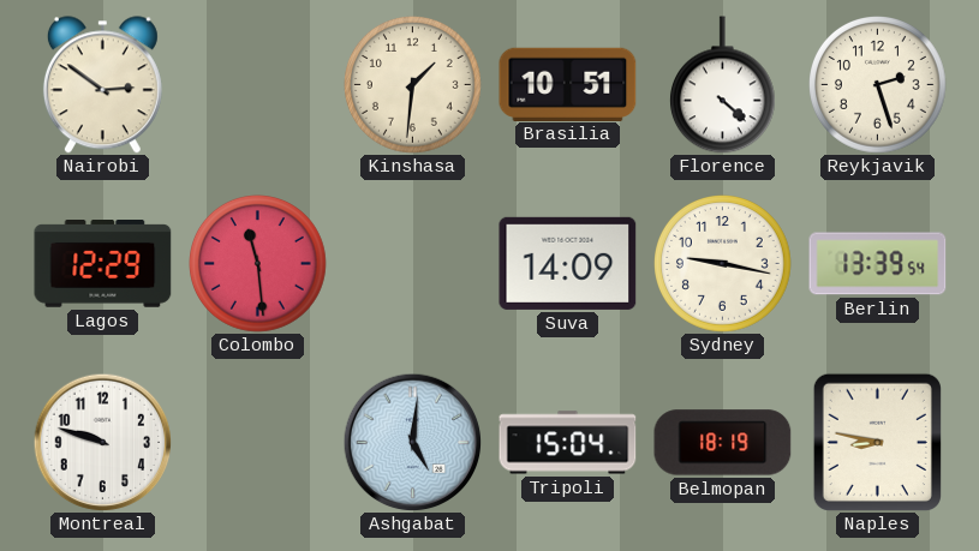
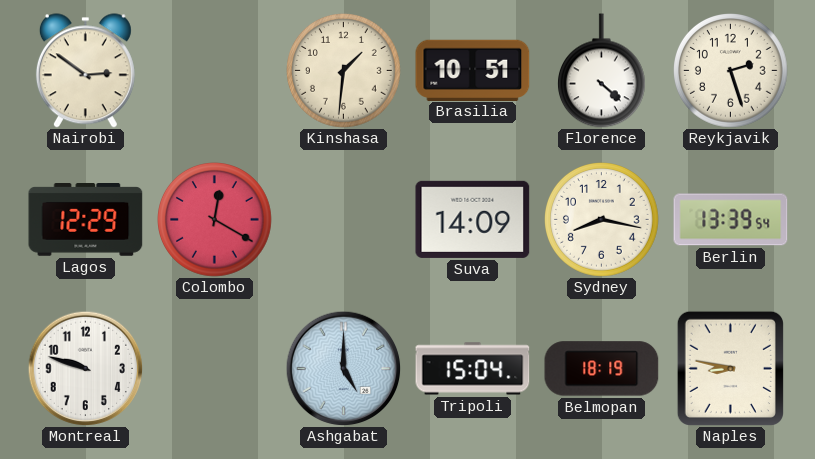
Colombo: 11:29 -> 12:20 (215, 220)
Sydney: 9:17 -> 8:17 (602, 220)
Ashgabat: 5:01 -> 5:00 (343, 368)
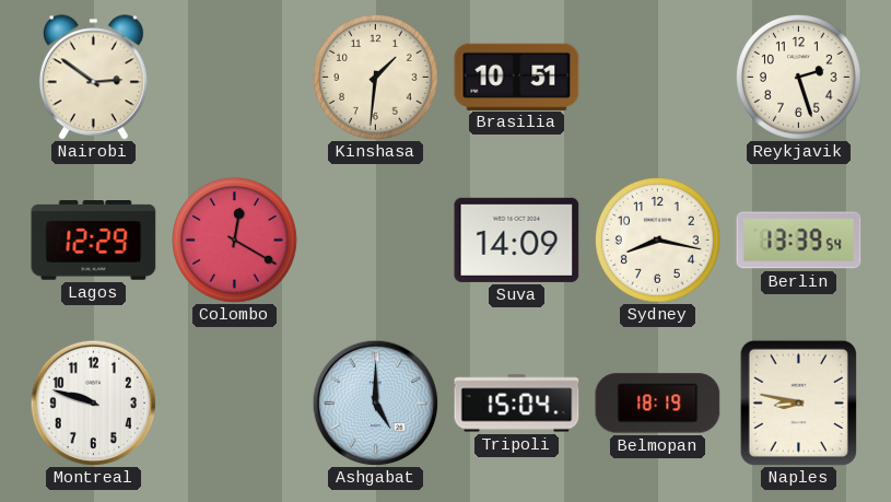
Florence: 4:22 -> none (601, 71)
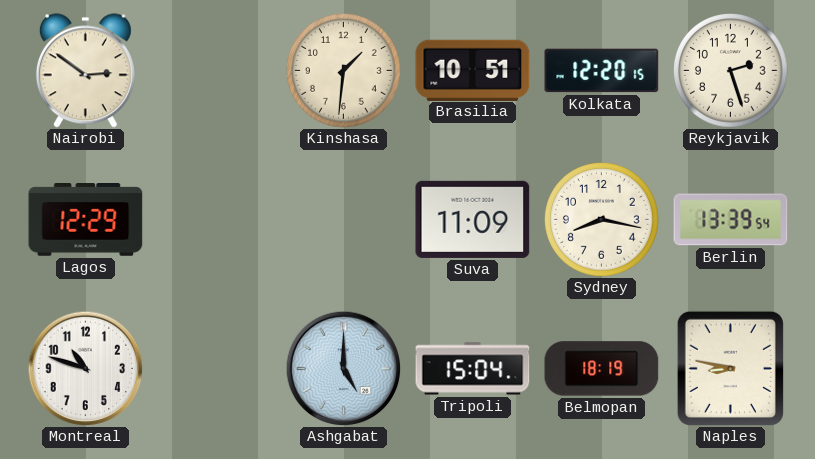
Kolkata: none -> 12:20 (602, 71)
Colombo: 12:20 -> none (235, 241)
Suva: 14:09 -> 11:09 (473, 219)
Montreal: 9:48 -> 10:48 (85, 368)
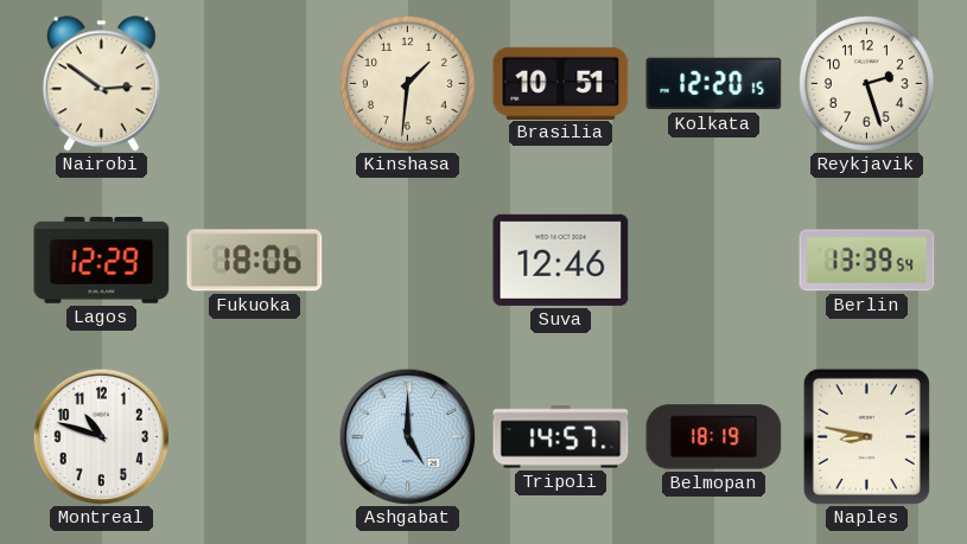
Fukuoka: none -> 18:06 (255, 261)
Suva: 11:09 -> 12:46 (561, 260)
Sydney: 8:17 -> none (602, 220)
Tripoli: 15:04 -> 14:57 (561, 437)
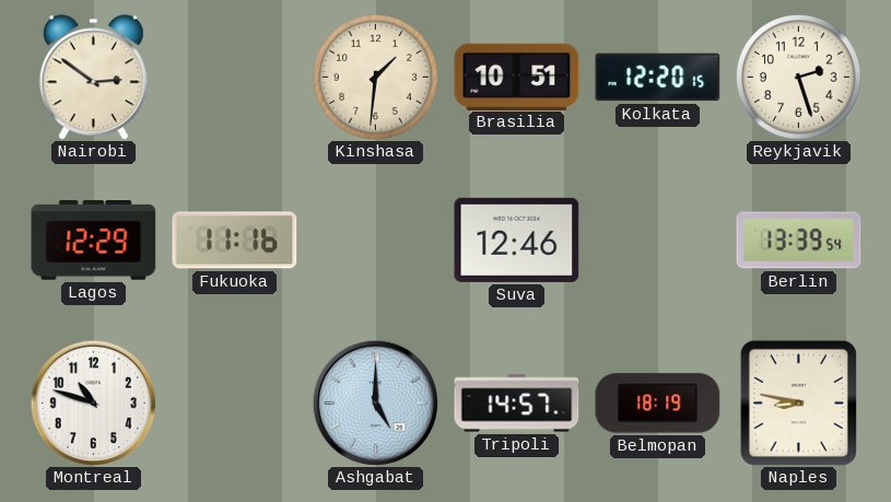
Fukuoka: 18:06 -> 11:16 (235, 241)
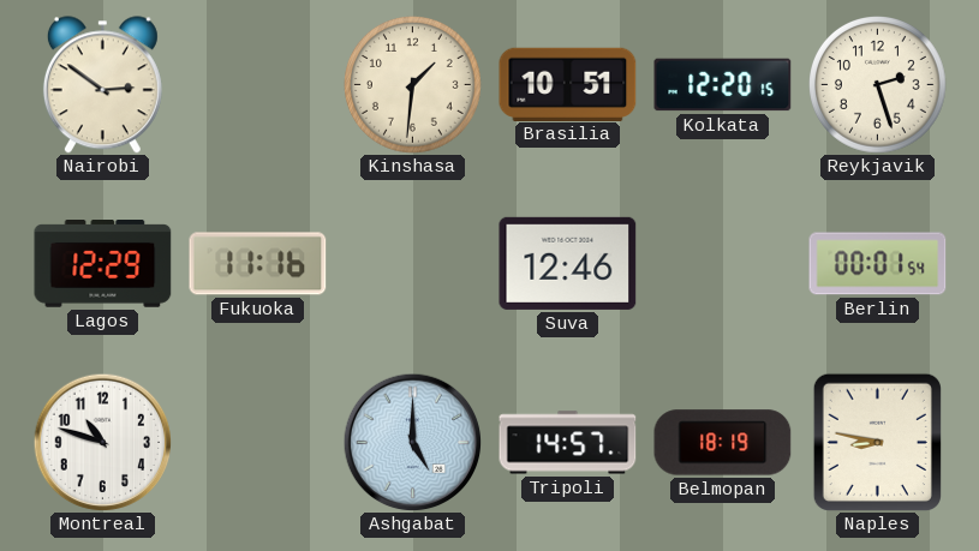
Berlin: 13:39 -> 00:01 (878, 264)
